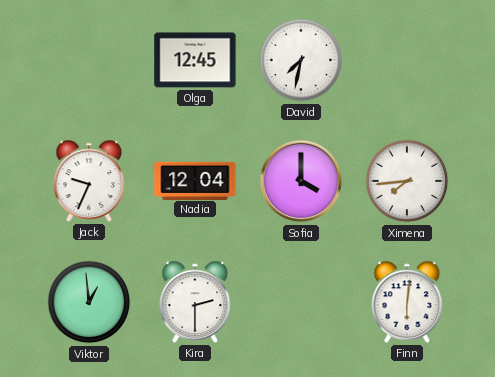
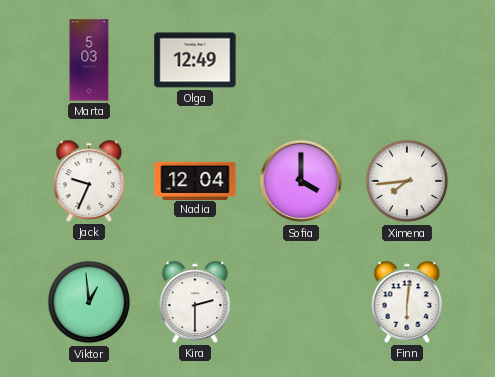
Marta: none -> 5:03 (89, 60)
Olga: 12:45 -> 12:49 (195, 60)
David: 7:32 -> none (301, 60)
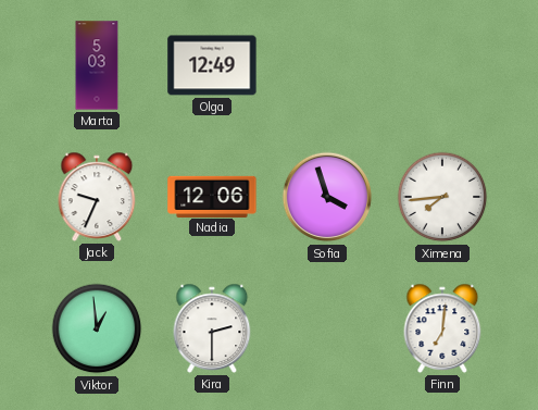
Nadia: 12:04 -> 12:06 (212, 196)
Sofia: 4:00 -> 3:57 (327, 197)
Finn: 6:01 -> 7:01 (442, 328)
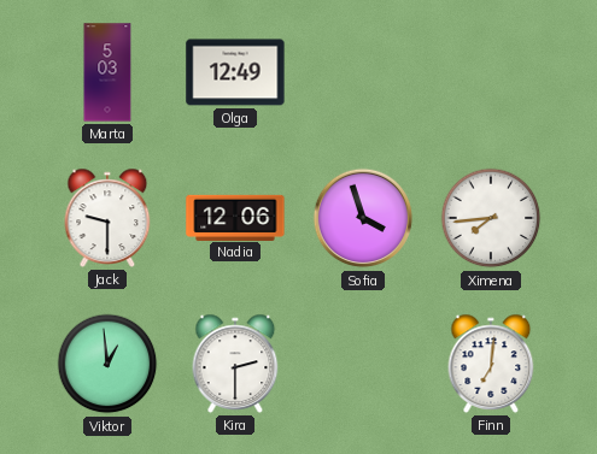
Jack: 9:34 -> 9:30 (107, 218)
